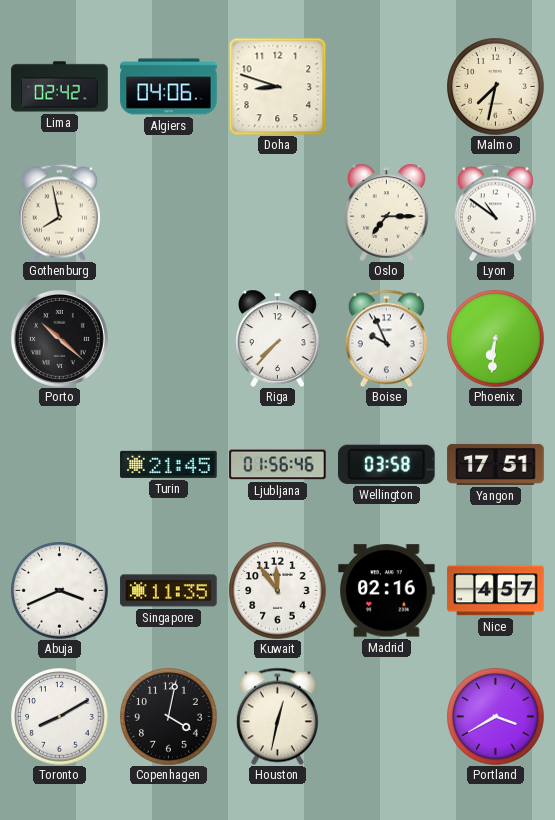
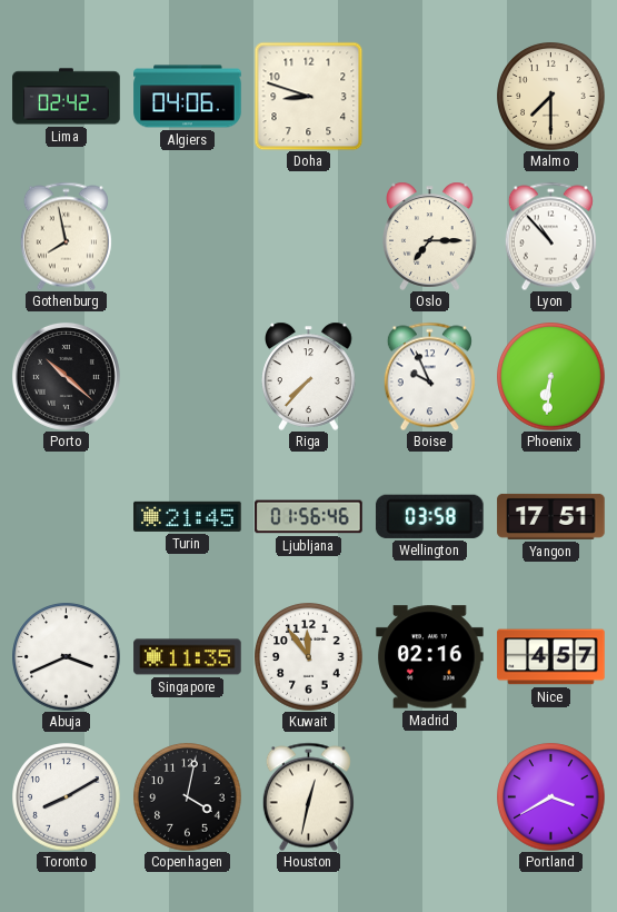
Malmo: 7:32 -> 7:30 (551, 97)
Lyon: 10:51 -> 10:53 (550, 236)
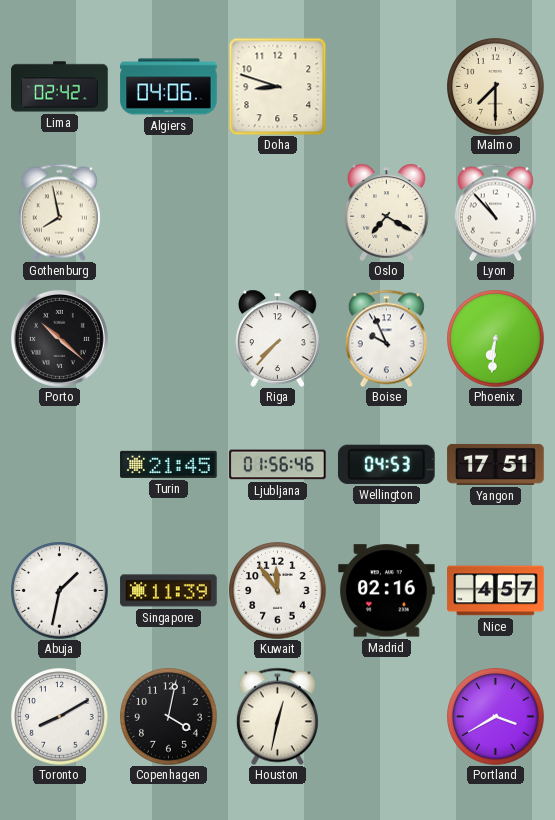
Oslo: 7:15 -> 7:20 (387, 212)
Wellington: 03:58 -> 04:53 (387, 464)
Abuja: 3:41 -> 1:32 (60, 591)
Singapore: 11:35 -> 11:39 (169, 591)
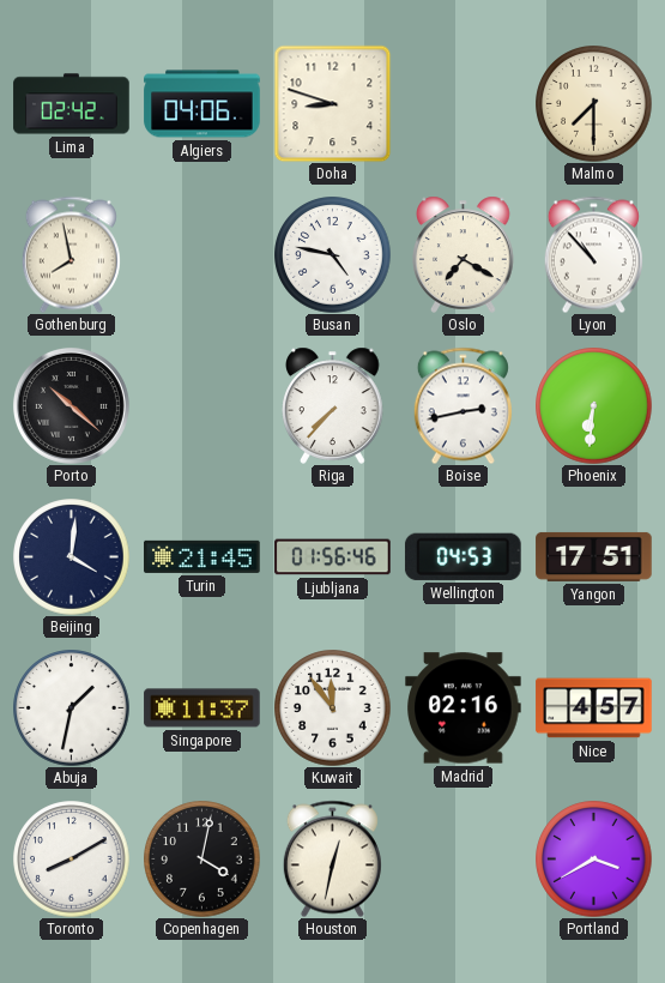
Busan: none -> 4:47 (333, 255)
Boise: 9:56 -> 2:43 (463, 405)
Beijing: none -> 4:01 (72, 557)
Singapore: 11:39 -> 11:37 (202, 708)
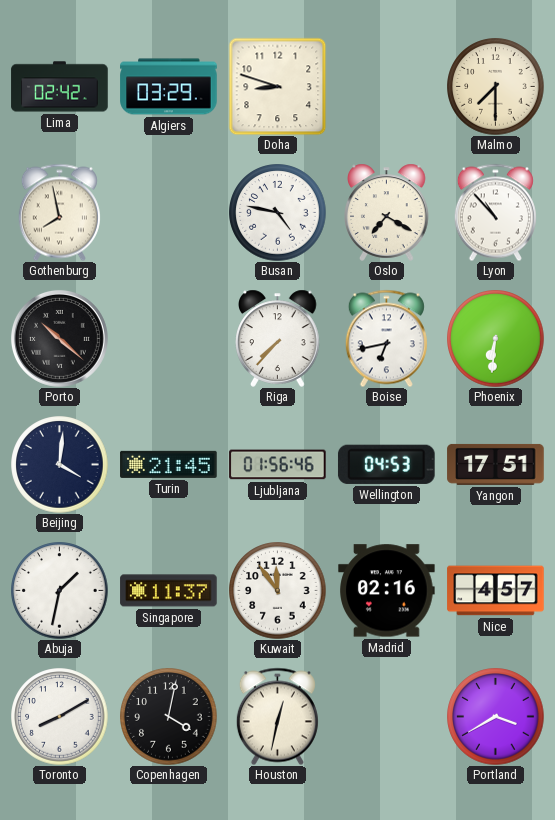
Algiers: 04:06 -> 03:29 (169, 87)
Boise: 2:43 -> 6:43 (386, 338)
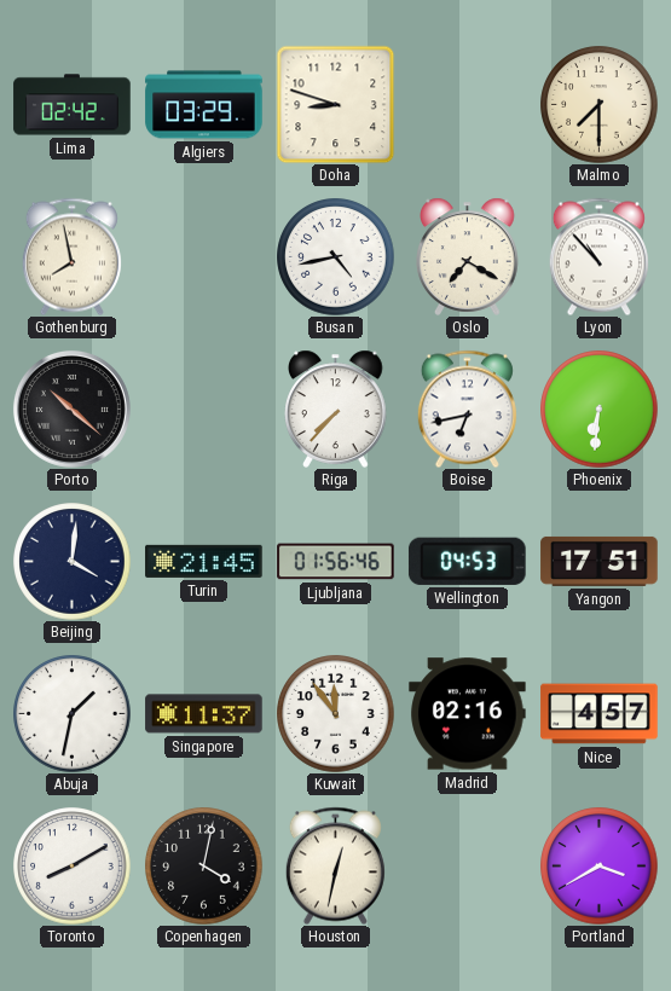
Busan: 4:47 -> 4:43 (336, 257)
